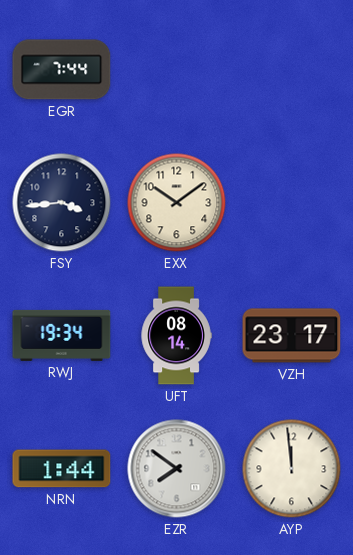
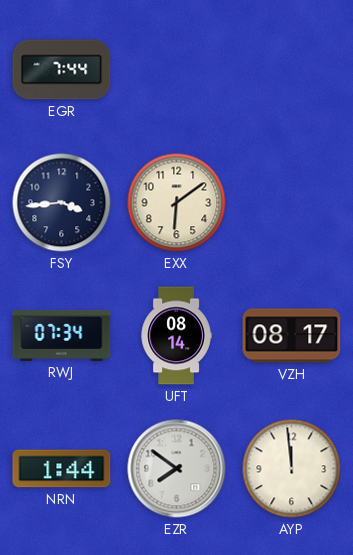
EXX: 10:09 -> 6:09 (177, 203)
RWJ: 19:34 -> 07:34 (62, 335)
VZH: 23:17 -> 08:17 (292, 336)
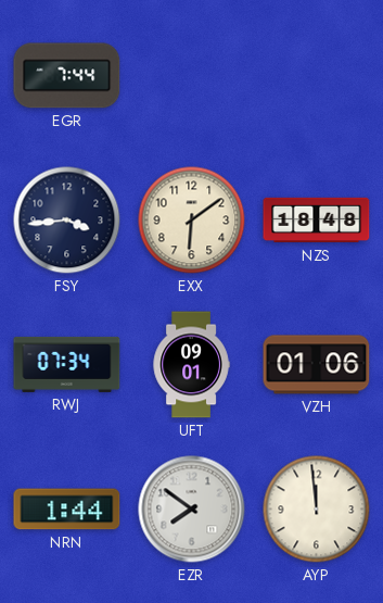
NZS: none -> 18:48 (317, 221)
UFT: 08:14 -> 09:01 (191, 365)
VZH: 08:17 -> 01:06 (317, 365)
